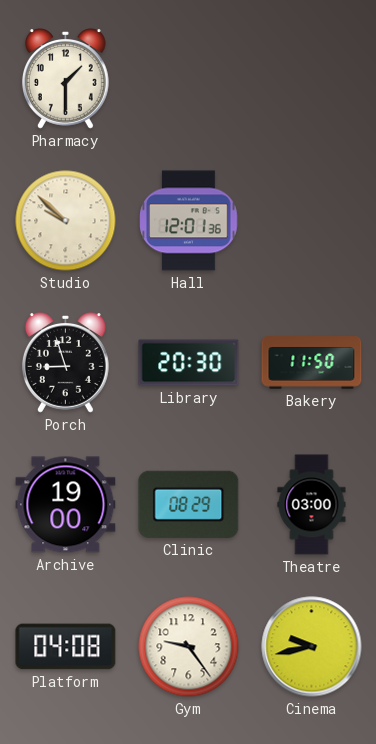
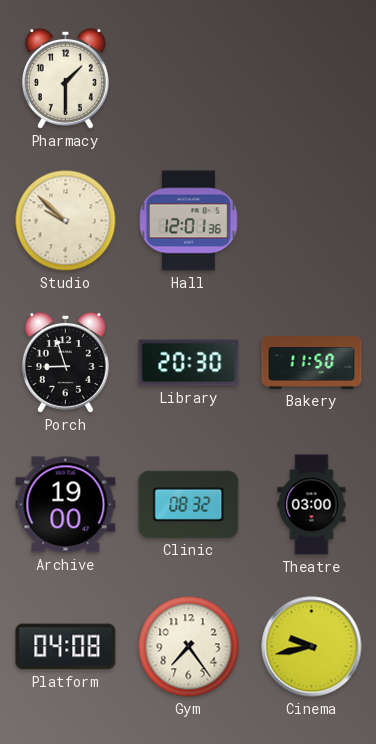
Clinic: 08:29 -> 08:32 (189, 504)
Gym: 9:24 -> 7:24 (189, 647)
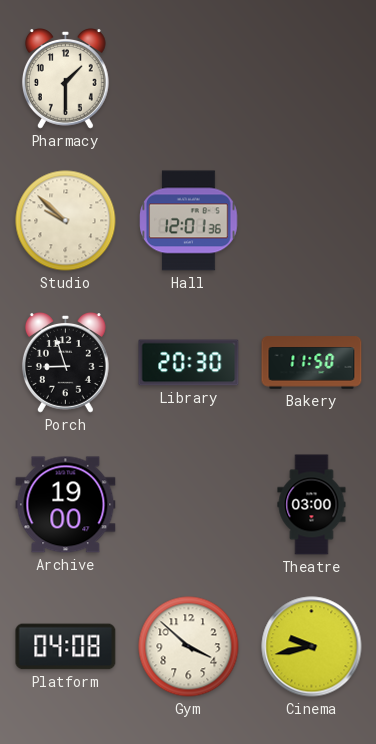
Clinic: 08:32 -> none (189, 504)
Gym: 7:24 -> 3:52 (189, 647)
